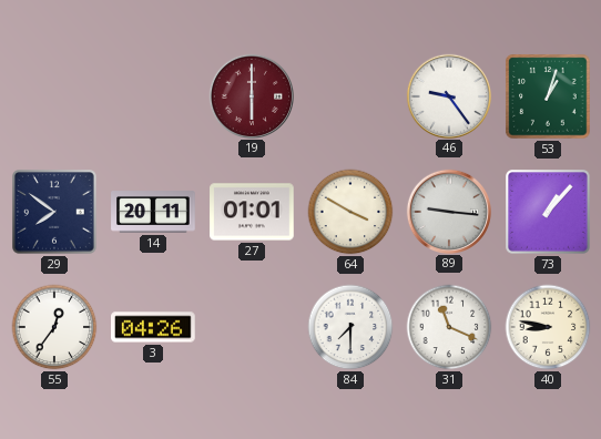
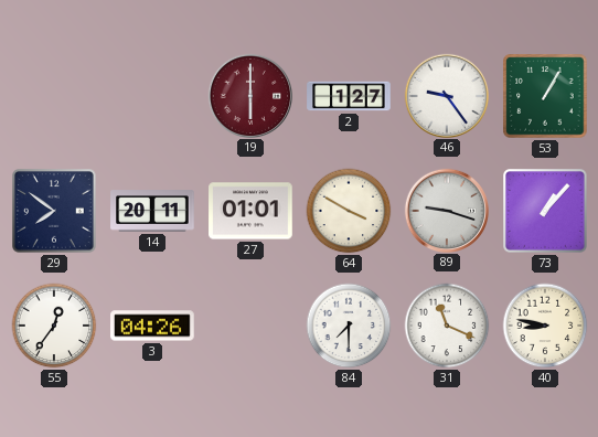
2: none -> 1:27 (349, 96)
53: 1:03 -> 1:05 (545, 96)
89: 9:16 -> 9:18 (446, 210)
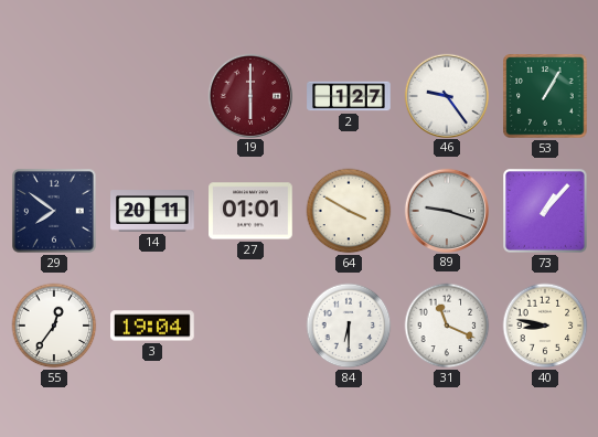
3: 04:26 -> 19:04 (152, 326)
84: 7:30 -> 6:30 (349, 326)
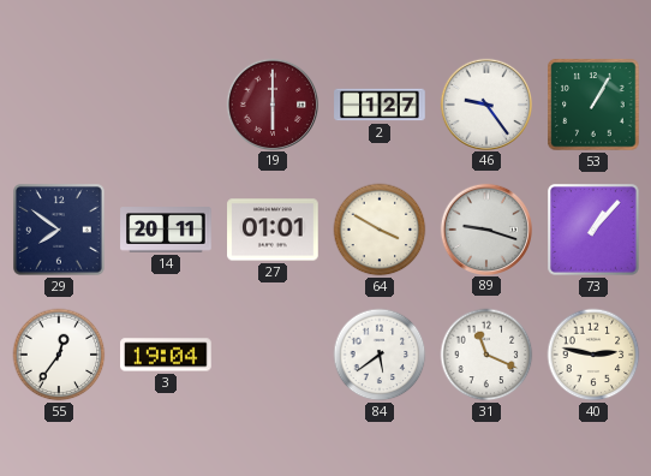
84: 6:30 -> 5:39 (380, 355)
40: 8:47 -> 2:47 (593, 355)
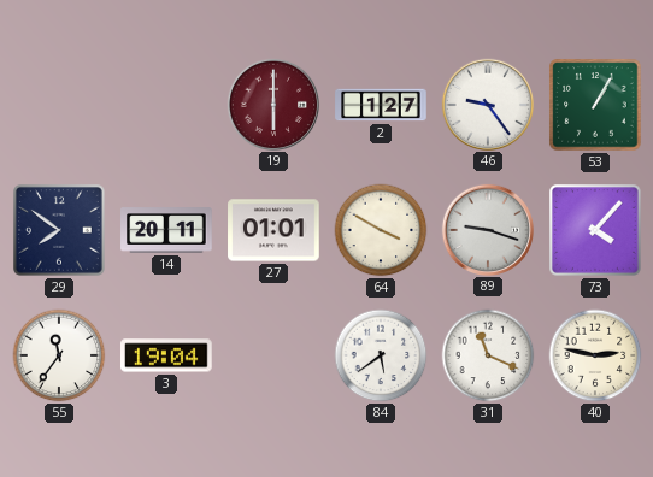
73: 1:07 -> 4:07 (596, 231)
55: 12:36 -> 11:36 (59, 355)
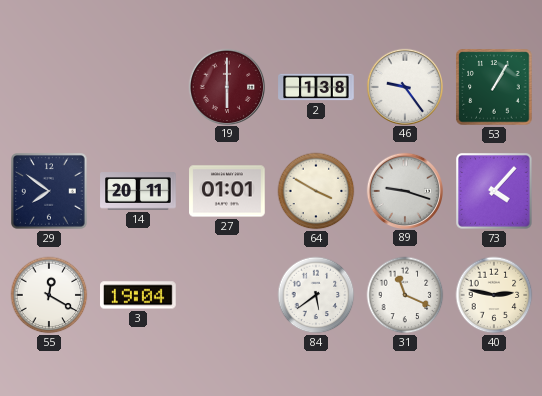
2: 1:27 -> 1:38 (316, 87)
55: 11:36 -> 12:20 (49, 295)
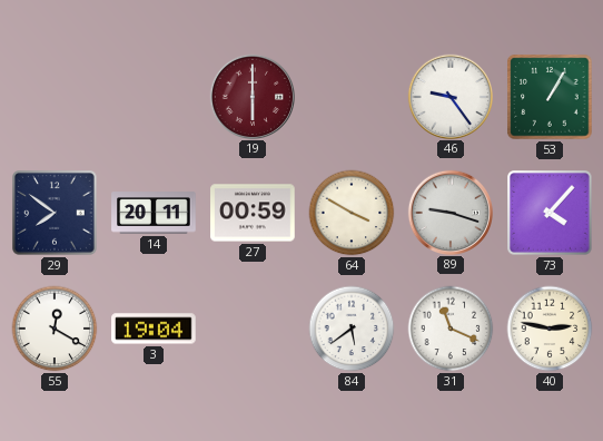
2: 1:38 -> none (316, 87)
27: 01:01 -> 00:59 (253, 213)
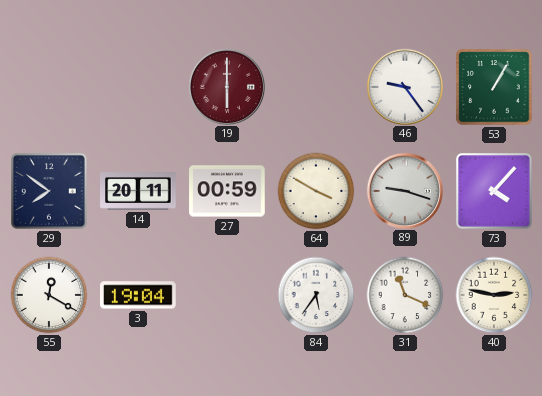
84: 5:39 -> 5:36 (316, 295)
